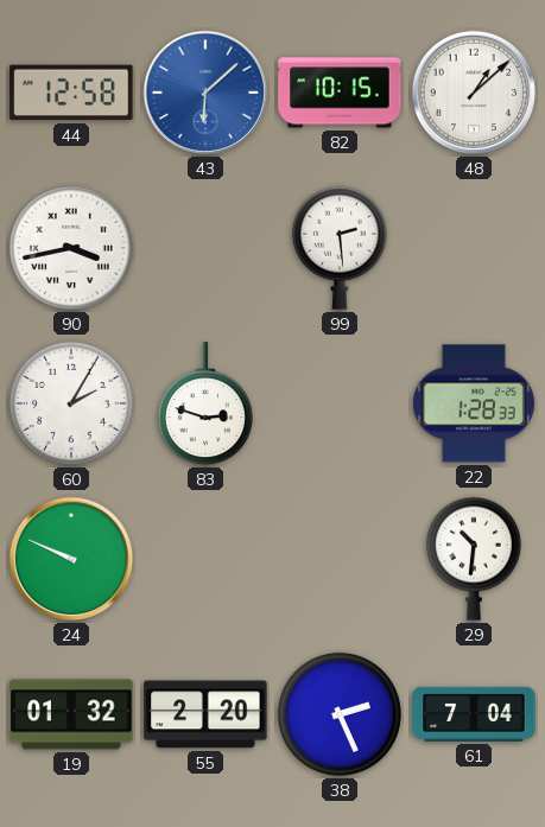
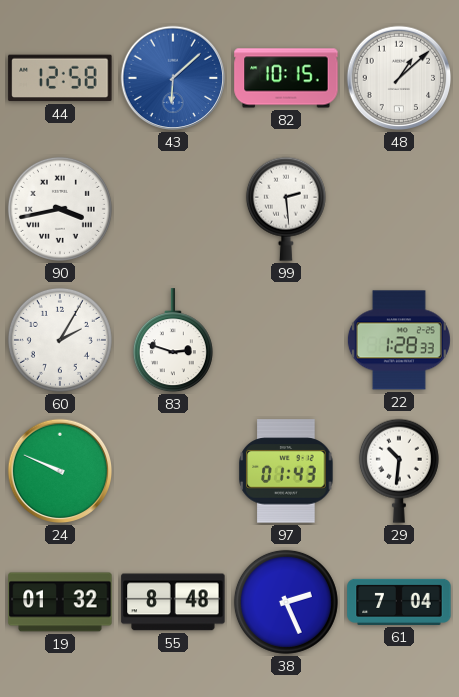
97: none -> 01:43 (286, 471)
55: 2:20 -> 8:48 (173, 602)
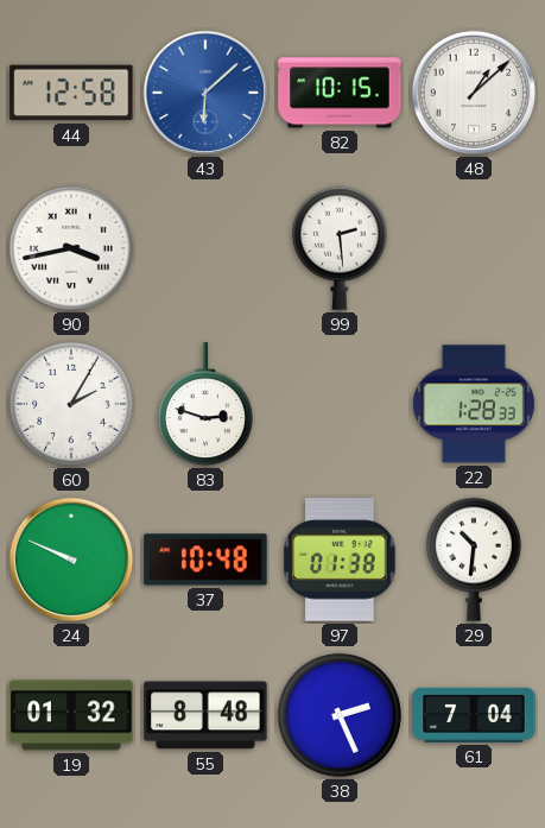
37: none -> 10:48 (205, 560)
97: 01:43 -> 01:38 (340, 560)
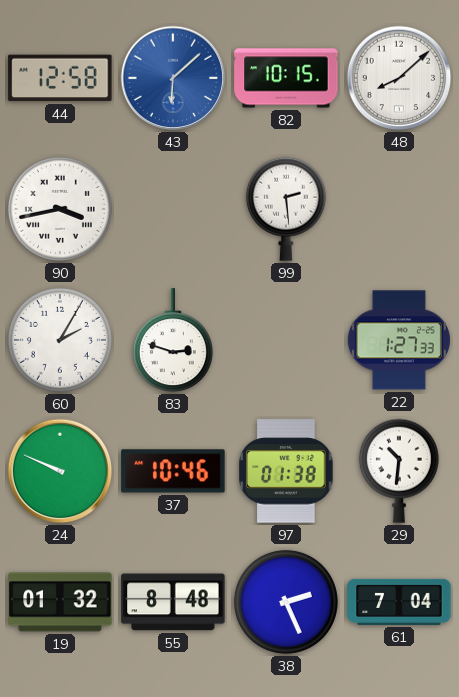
48: 1:08 -> 8:08 (399, 78)
22: 1:28 -> 1:27 (399, 340)
37: 10:48 -> 10:46 (173, 471)
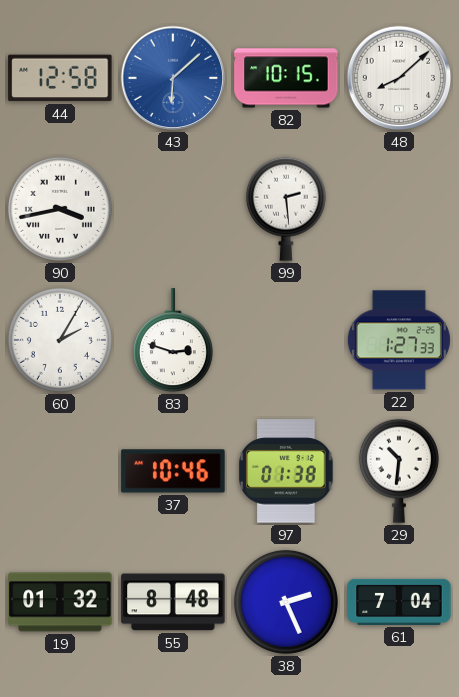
24: 9:49 -> none (60, 471)
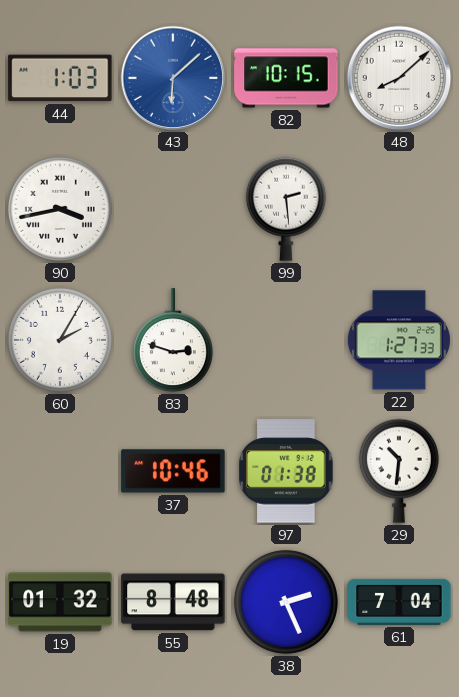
44: 12:58 -> 1:03 (60, 78)
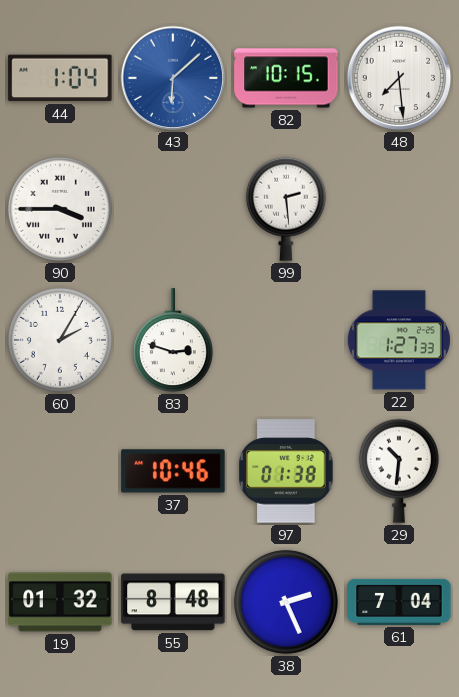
44: 1:03 -> 1:04 (60, 78)
48: 8:08 -> 7:29 (399, 78)
90: 3:43 -> 3:45 (60, 209)
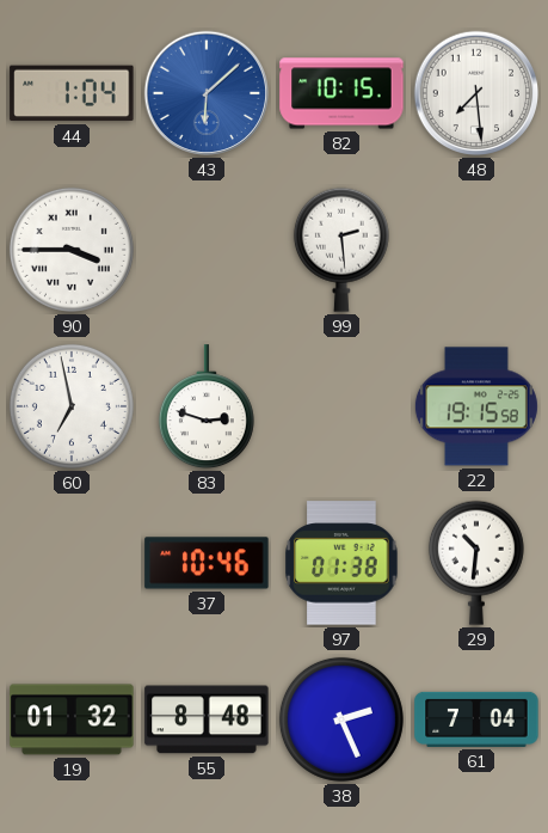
60: 2:05 -> 6:58 (72, 406)
22: 1:27 -> 19:15 (476, 406)
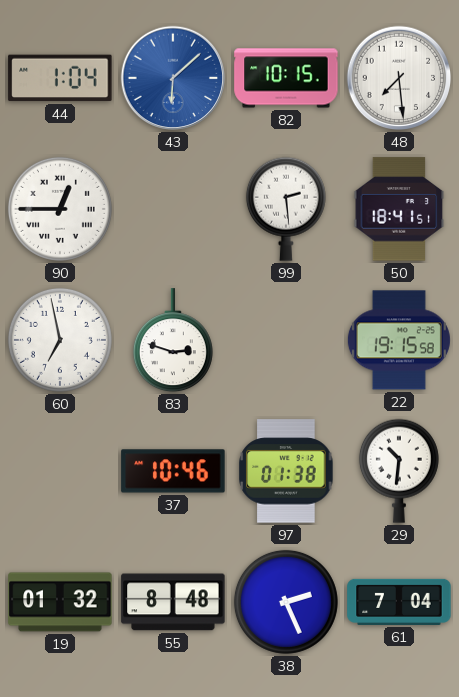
90: 3:45 -> 12:45 (60, 209)
50: none -> 18:41 (399, 209)
